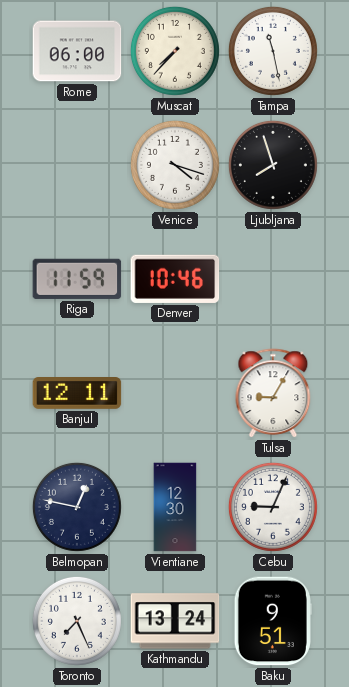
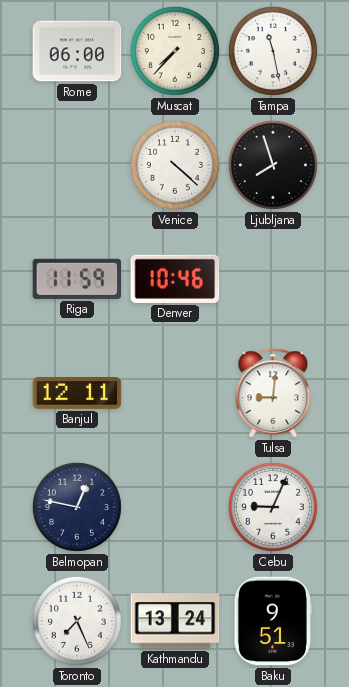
Venice: 4:18 -> 4:22 (175, 165)
Tulsa: 9:05 -> 9:01 (273, 394)
Vientiane: 12:30 -> none (175, 507)
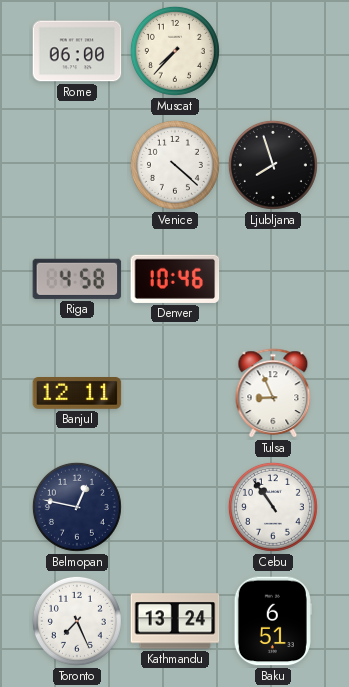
Tampa: 11:28 -> none (273, 51)
Riga: 11:59 -> 4:58 (77, 279)
Tulsa: 9:01 -> 8:56 (273, 394)
Cebu: 9:04 -> 10:54 (273, 507)
Baku: 9:51 -> 6:51 (273, 621)
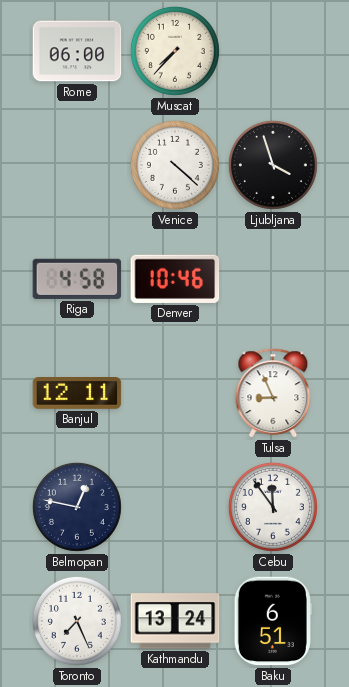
Ljubljana: 7:57 -> 3:57 (273, 165)
Cebu: 10:54 -> 11:54 (273, 507)
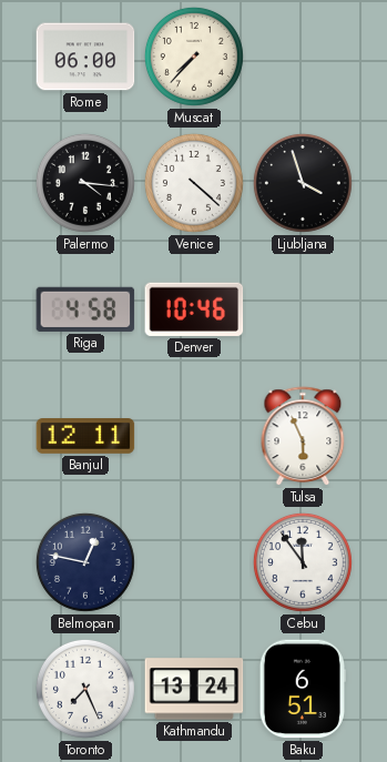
Palermo: none -> 4:16 (85, 183)
Tulsa: 8:56 -> 5:56 (303, 437)
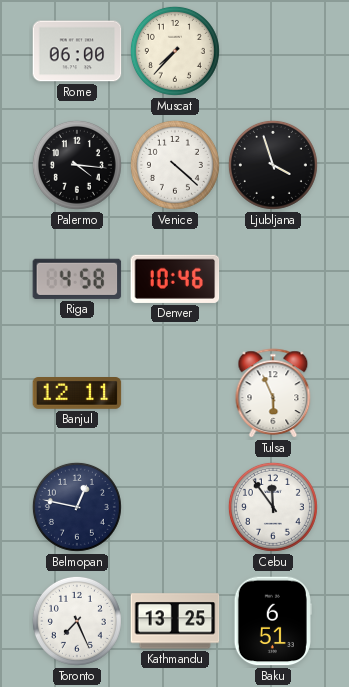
Kathmandu: 13:24 -> 13:25 (175, 621)
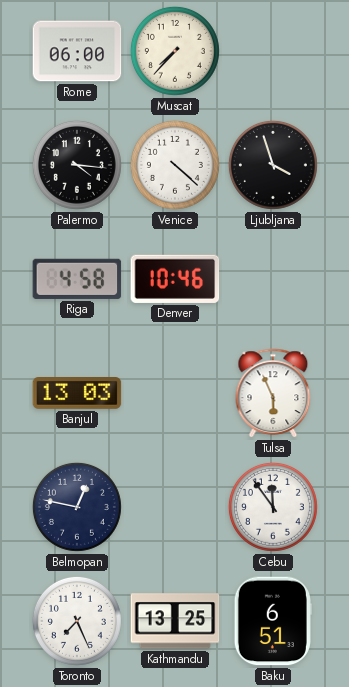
Banjul: 12:11 -> 13:03 (77, 394)
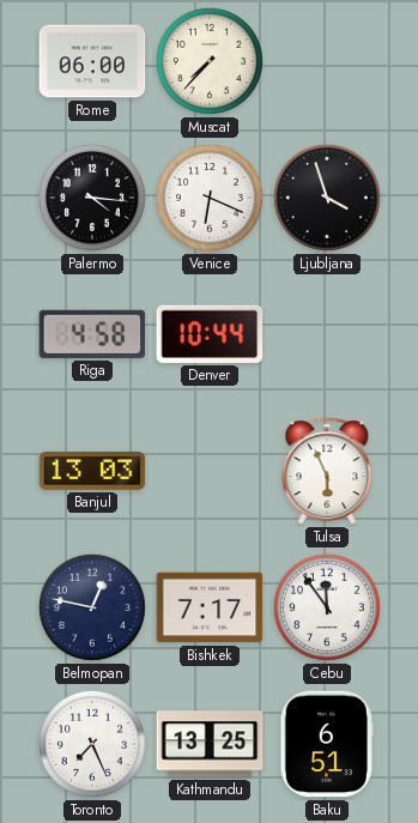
Venice: 4:22 -> 6:19 (210, 198)
Denver: 10:46 -> 10:44 (210, 334)
Bishkek: none -> 7:17 (210, 607)
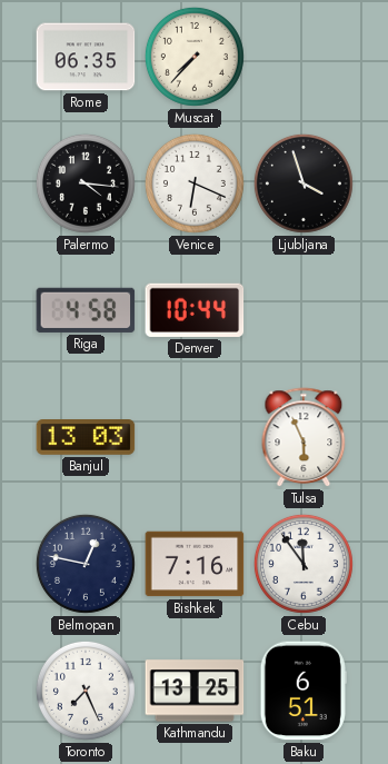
Rome: 06:00 -> 06:35 (86, 57)
Bishkek: 7:17 -> 7:16 (195, 564)
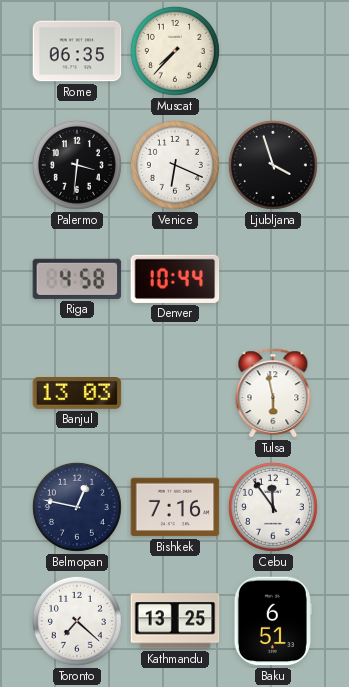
Palermo: 4:16 -> 3:31 (77, 165)
Tulsa: 5:56 -> 5:58 (273, 394)
Toronto: 7:26 -> 7:22 (77, 621)
